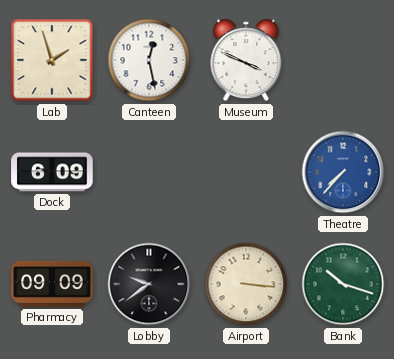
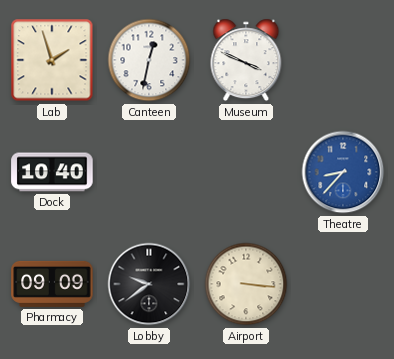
Canteen: 12:28 -> 12:32 (149, 60)
Dock: 6:09 -> 10:40 (52, 172)
Theatre: 7:37 -> 8:37 (343, 172)
Bank: 10:18 -> none (343, 284)
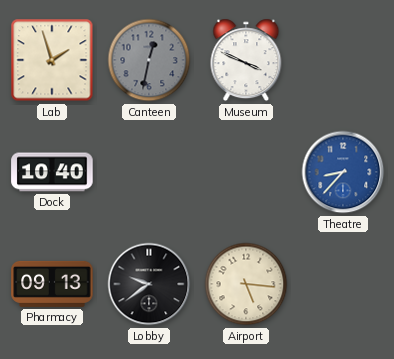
Canteen dial: white -> grey (149, 60)
Pharmacy: 09:09 -> 09:13 (52, 284)
Airport: 3:16 -> 5:16 (246, 284)
